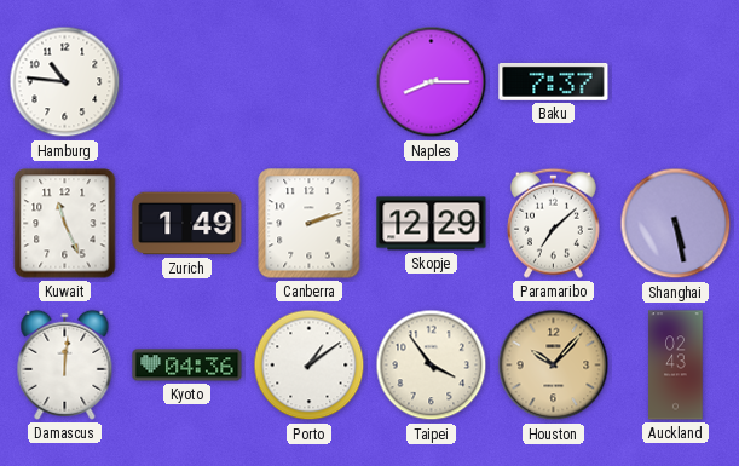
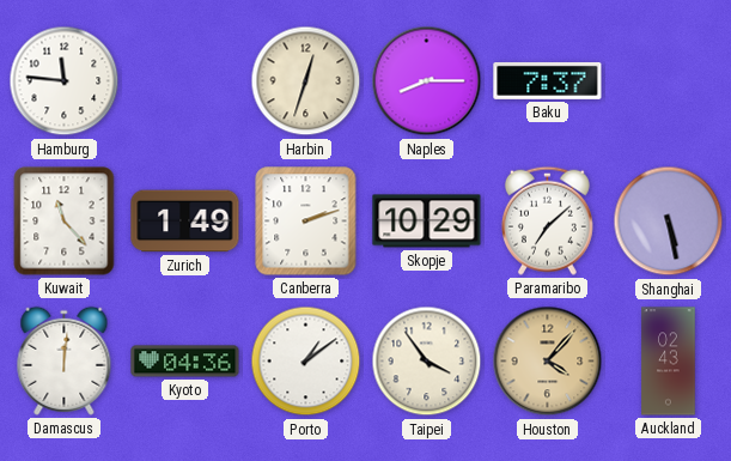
Hamburg: 10:46 -> 11:46 (65, 81)
Harbin: none -> 12:33 (306, 81)
Kuwait: 11:26 -> 11:23 (65, 222)
Skopje: 12:29 -> 10:29 (427, 222)
Houston: 10:07 -> 4:07 (548, 362)
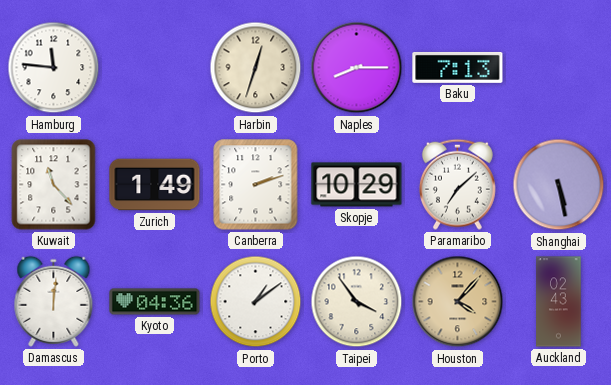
Baku: 7:37 -> 7:13 (458, 67)
